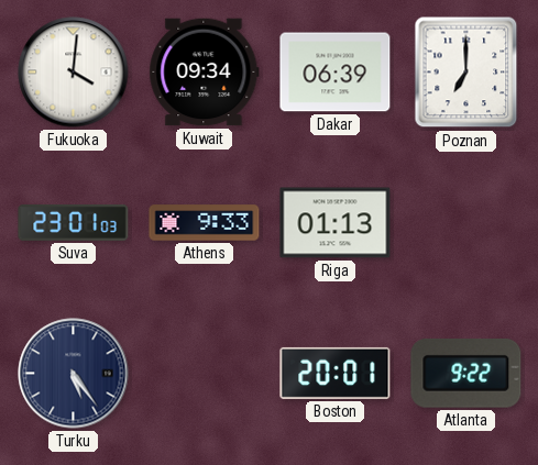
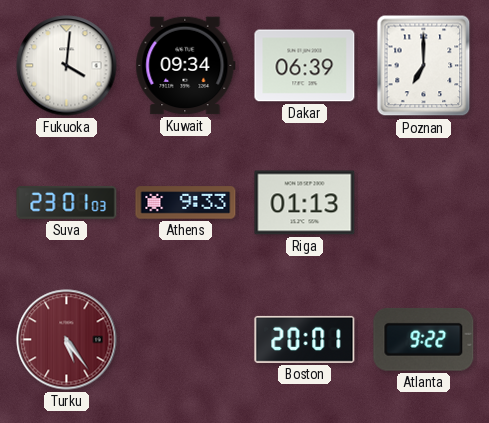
Turku dial: navy -> burgundy (67, 340)
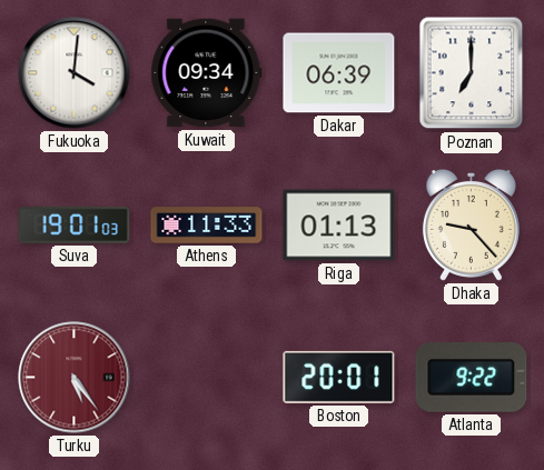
Suva: 23:01 -> 19:01 (75, 224)
Athens: 9:33 -> 11:33 (207, 226)
Dhaka: none -> 9:23 (471, 224)
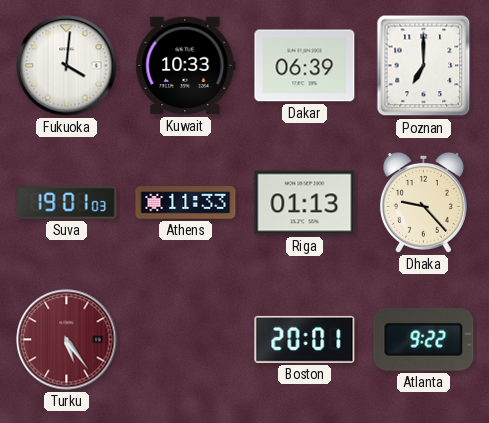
Kuwait: 09:34 -> 10:33 (186, 66)
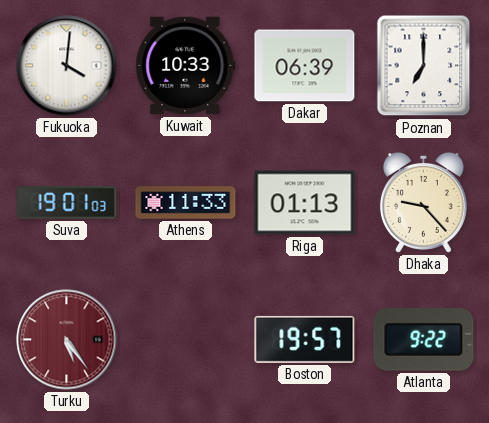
Boston: 20:01 -> 19:57 (305, 339)
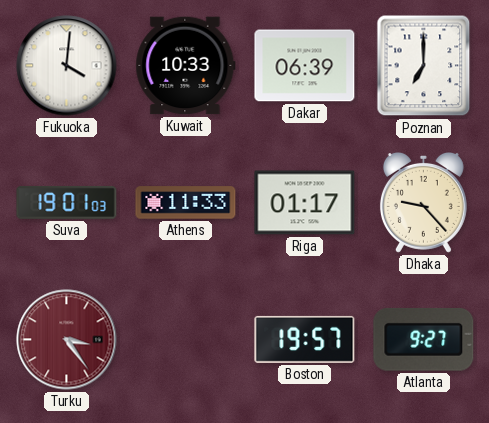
Riga: 01:13 -> 01:17 (305, 203)
Turku: 5:24 -> 3:24 (67, 340)
Atlanta: 9:22 -> 9:27 (424, 339)
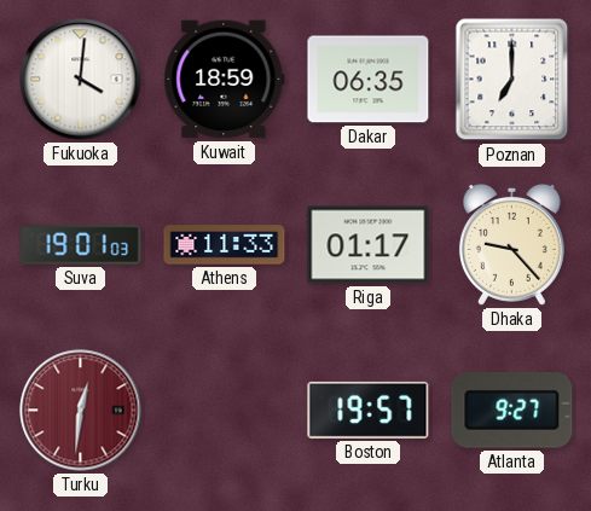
Kuwait: 10:33 -> 18:59 (225, 80)
Dakar: 06:39 -> 06:35 (369, 80)
Turku: 3:24 -> 12:31 (81, 411)
